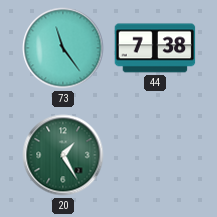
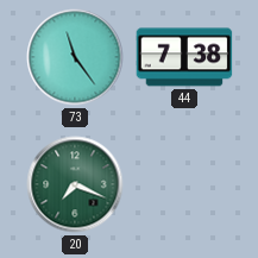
20: 1:25 -> 7:19 (75, 184)
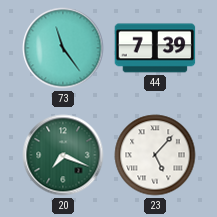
44: 7:38 -> 7:39 (155, 48)
23: none -> 5:07 (155, 155)
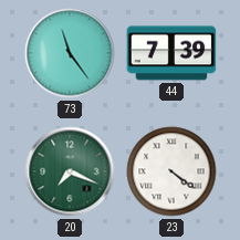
23: 5:07 -> 4:21 (171, 171)
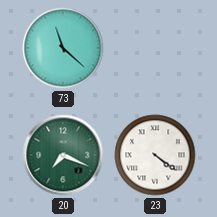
73: 11:24 -> 11:22 (63, 48)
44: 7:39 -> none (171, 53)
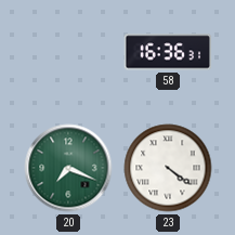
73: 11:22 -> none (63, 48)
58: none -> 16:36 (168, 52)
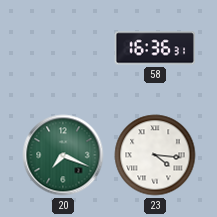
23: 4:21 -> 4:16 (155, 155)
